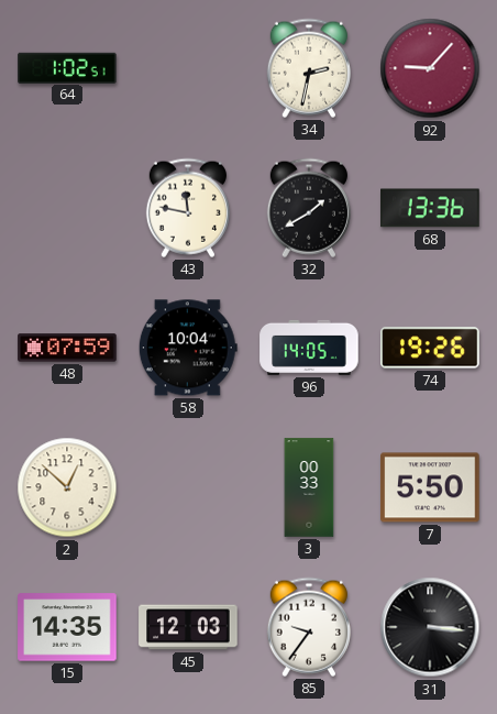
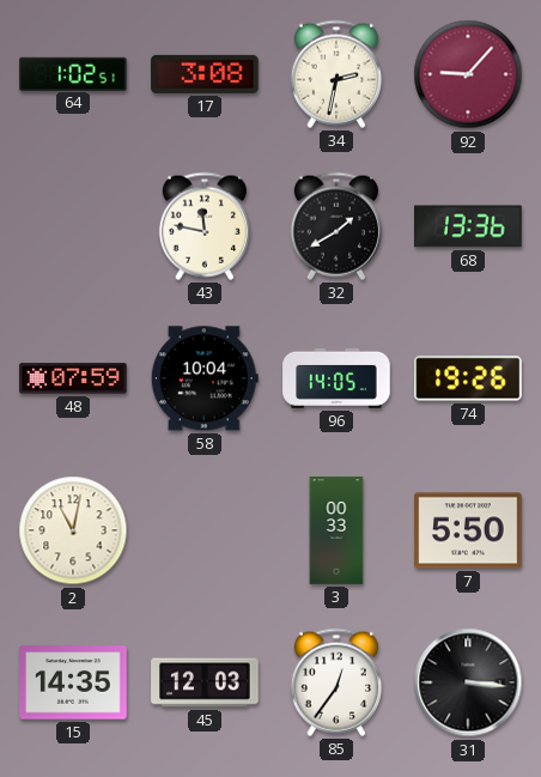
17: none -> 3:08 (205, 74)
2: 12:52 -> 11:02 (73, 530)
85: 9:36 -> 12:36 (336, 682)
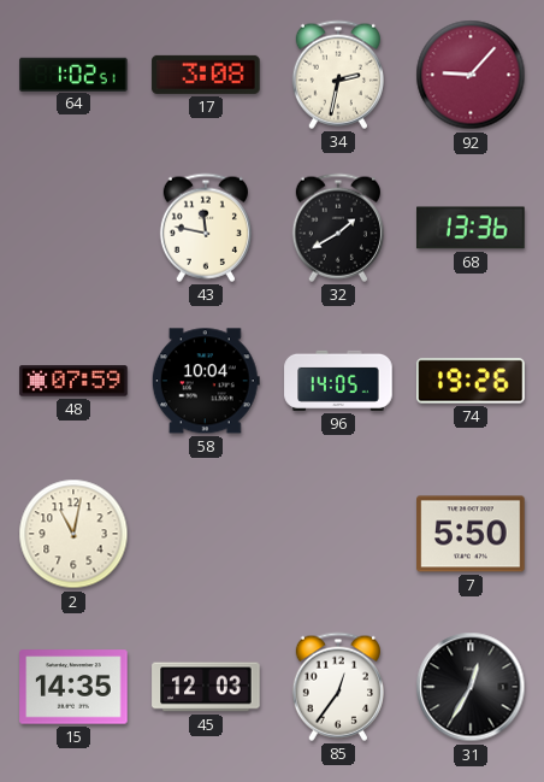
3: 00:33 -> none (336, 530)
31: 3:16 -> 12:35 (471, 687)
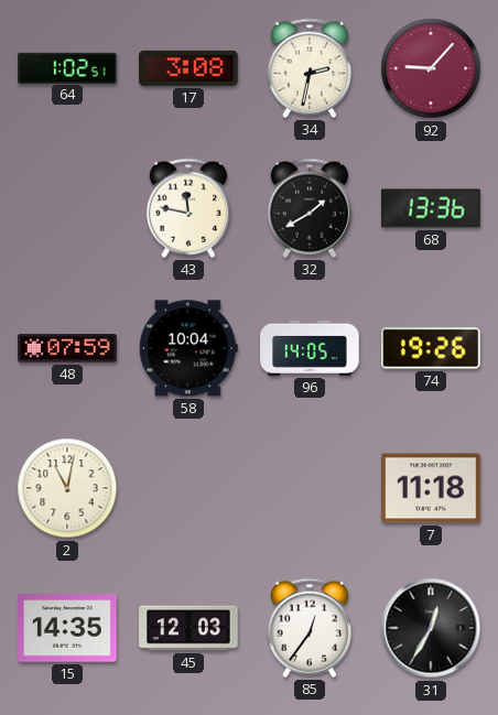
7: 5:50 -> 11:18 (431, 488)
